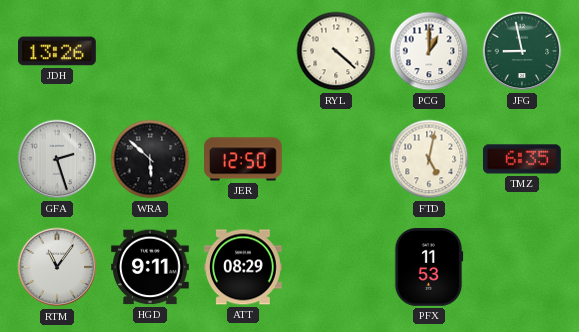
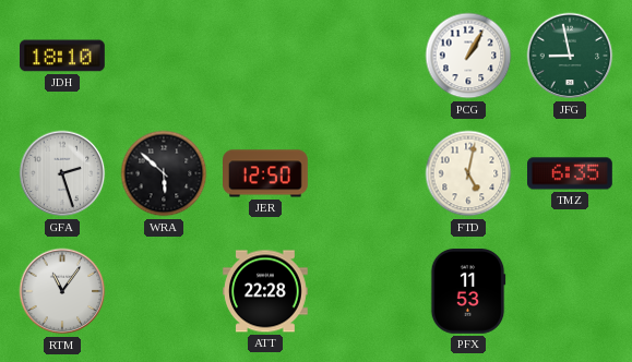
JDH: 13:26 -> 18:10 (63, 56)
RYL: 4:22 -> none (336, 51)
PCG: 1:00 -> 1:05 (468, 56)
HGD: 9:11 -> none (151, 267)
ATT: 08:29 -> 22:28 (266, 291)
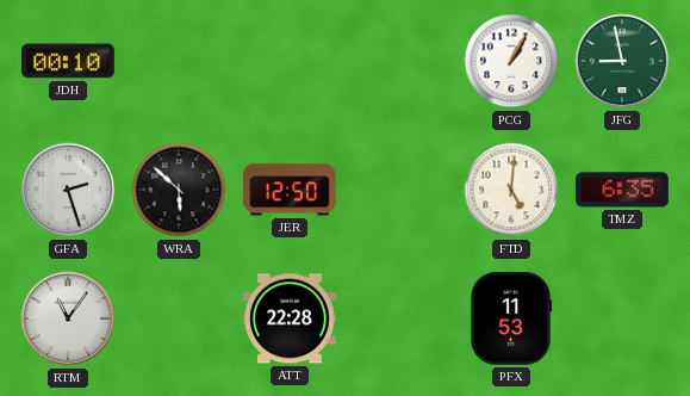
JDH: 18:10 -> 00:10 (69, 61)
FTD: 5:02 -> 5:01 (511, 190)
